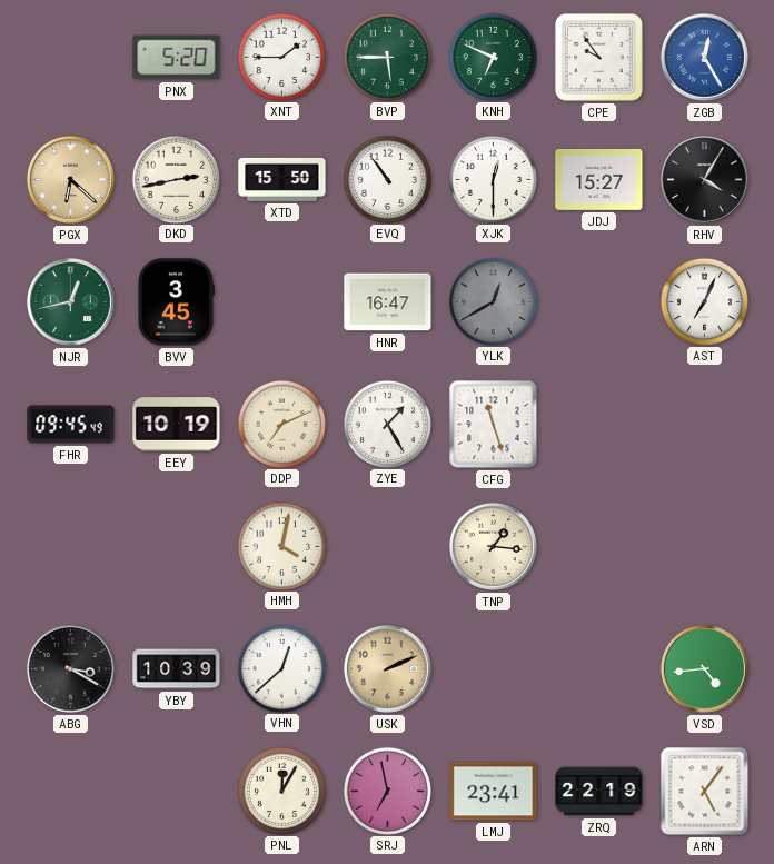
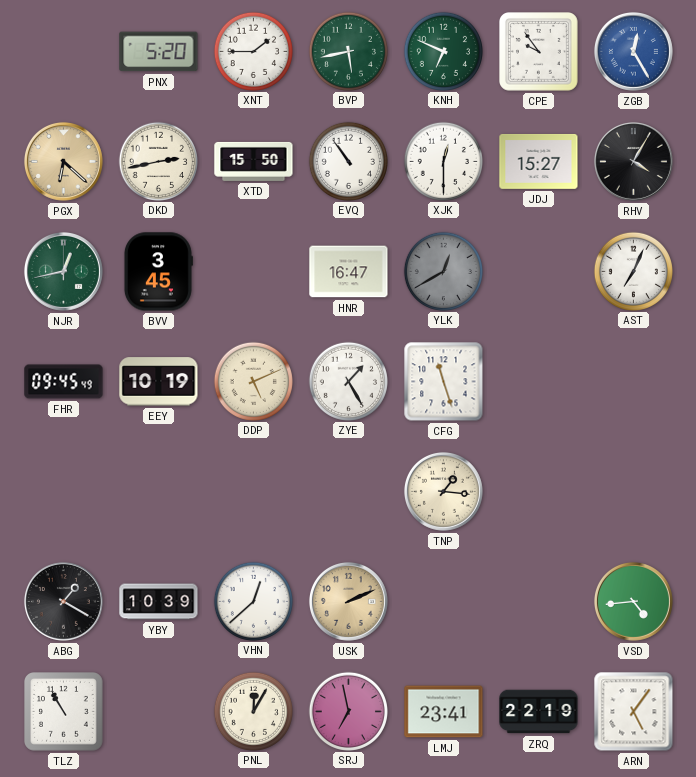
BVP: 5:45 -> 5:43 (348, 51)
DDP: 7:11 -> 5:11 (253, 381)
HMH: 4:02 -> none (281, 546)
ABG: 3:20 -> 1:20 (63, 601)
TLZ: none -> 10:55 (64, 712)
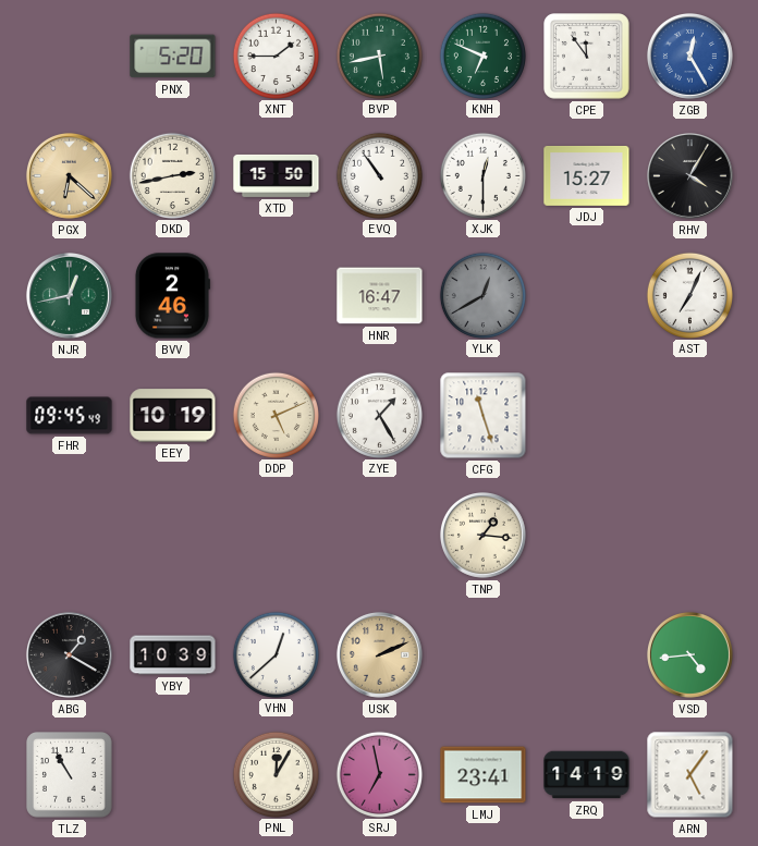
CPE: 9:54 -> 11:54 (587, 57)
BVV: 3:45 -> 2:46 (172, 296)
ZRQ: 22:19 -> 14:19 (587, 775)
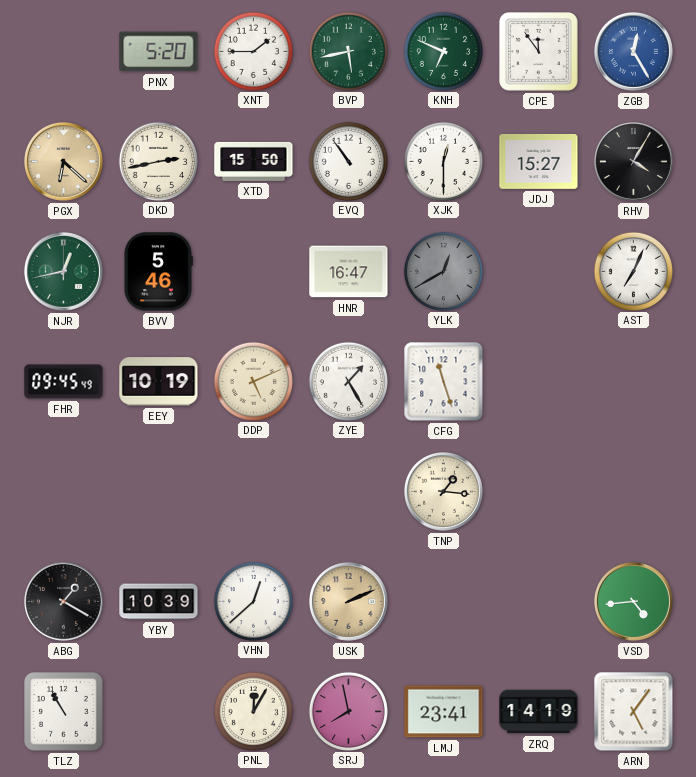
BVV: 2:46 -> 5:46 (158, 272)
SRJ: 6:58 -> 7:58 (348, 711)
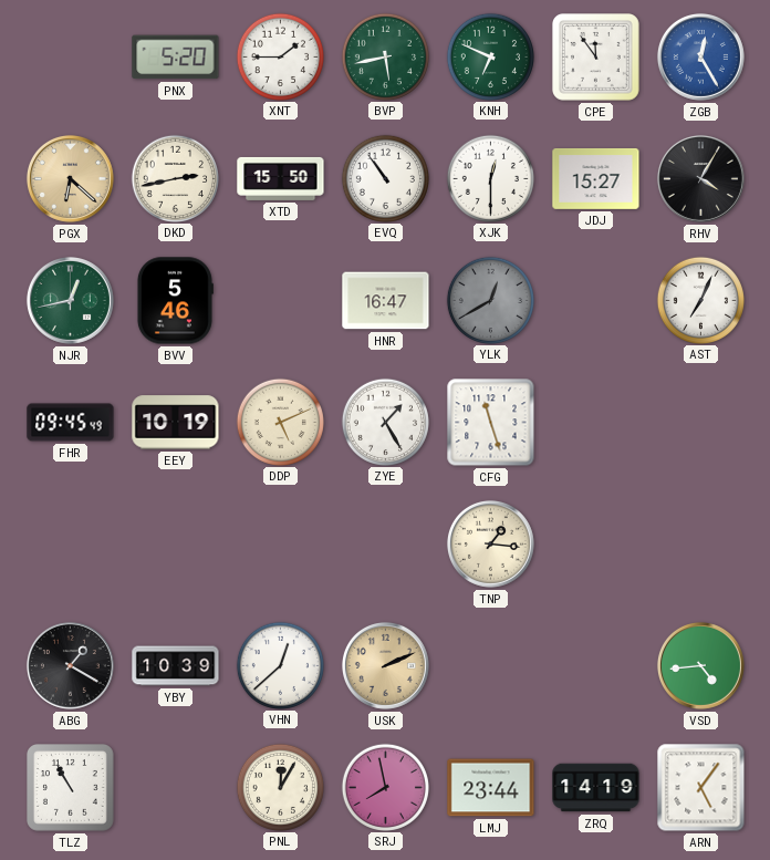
LMJ: 23:41 -> 23:44 (491, 788)
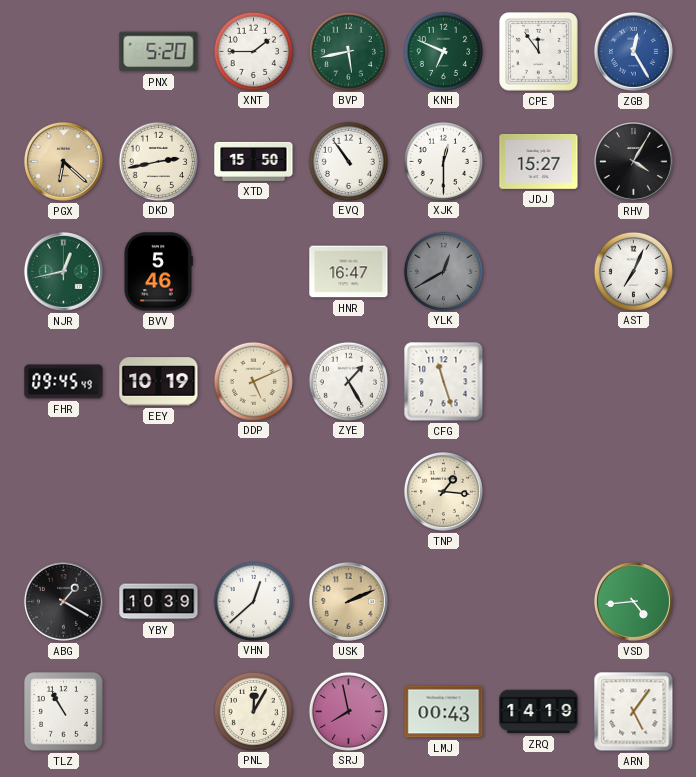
LMJ: 23:44 -> 00:43 (444, 712)
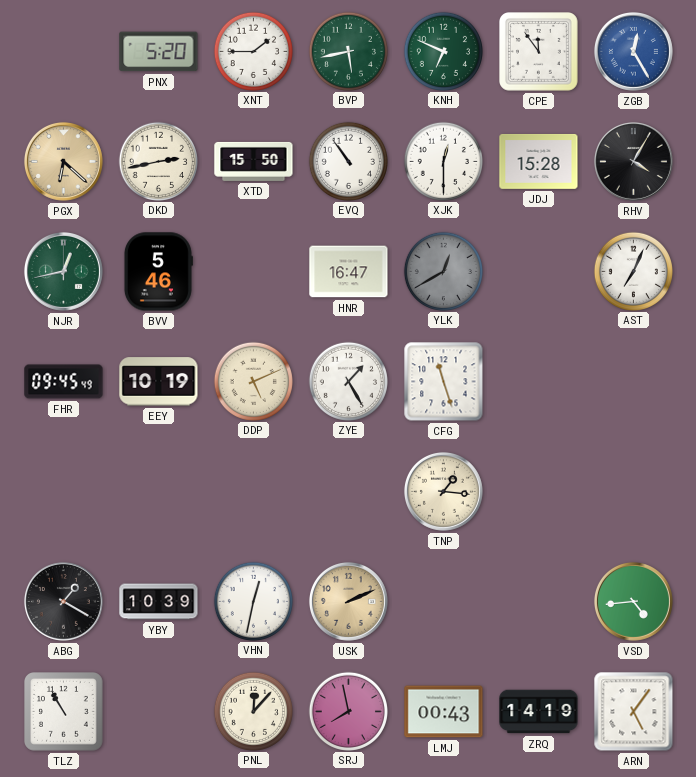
JDJ: 15:27 -> 15:28 (539, 161)
VHN: 12:38 -> 12:32 (253, 601)
PNL: 12:05 -> 12:07 (253, 711)
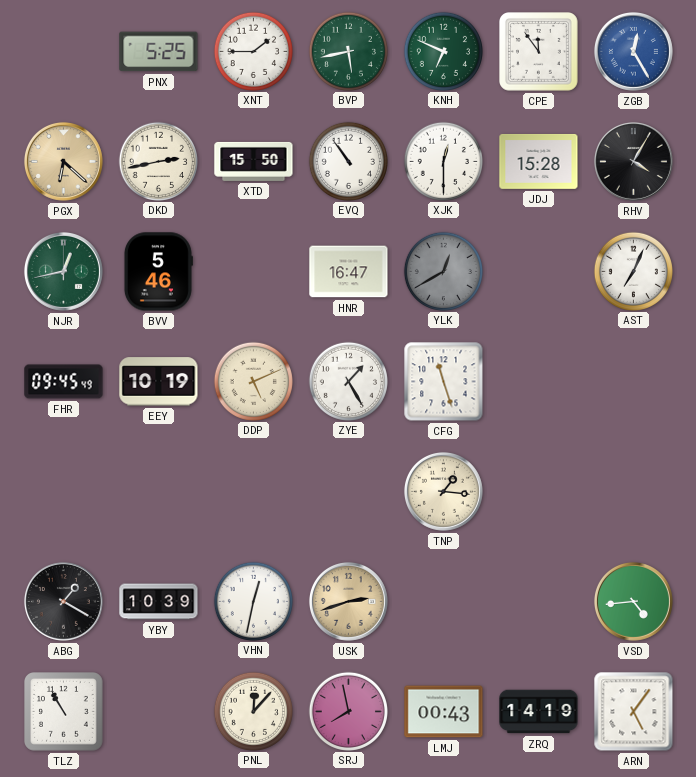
PNX: 5:20 -> 5:25 (159, 52)
USK: 2:11 -> 2:42 (348, 601)
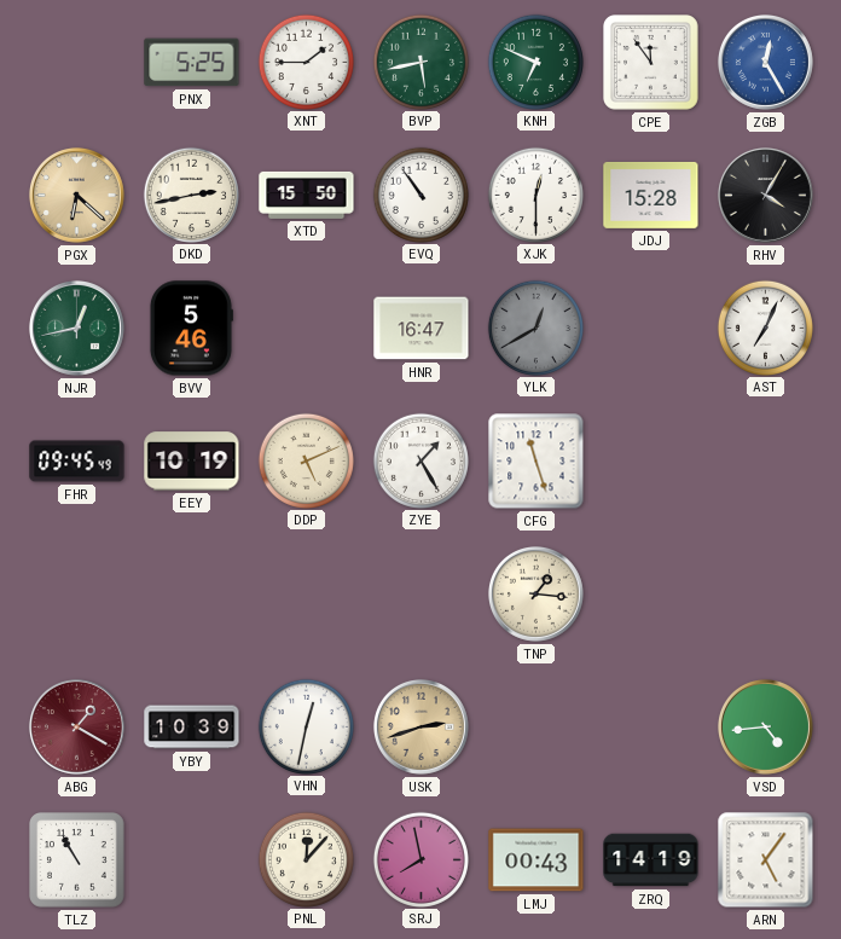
ABG dial: black -> burgundy (76, 726)
